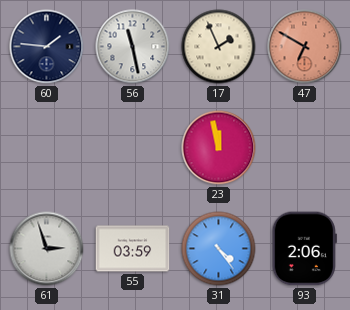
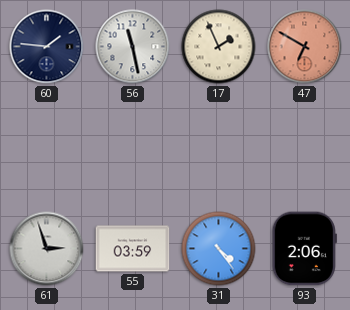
23: 11:58 -> none (219, 148)
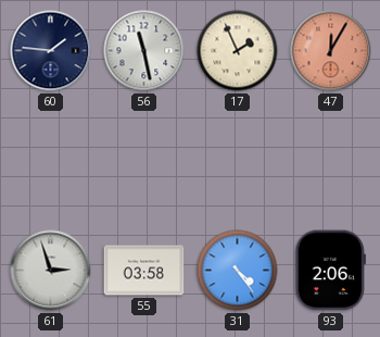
47: 6:50 -> 12:05 (331, 51)
55: 03:59 -> 03:58 (144, 271)
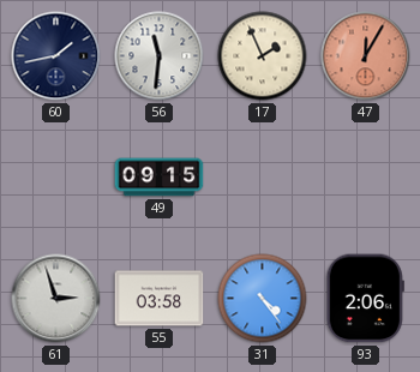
60: 1:46 -> 1:43 (56, 56)
56: 11:28 -> 11:31 (160, 56)
49: none -> 09:15 (160, 178)
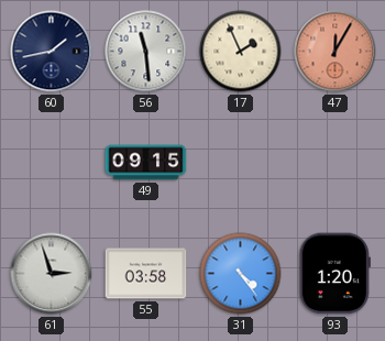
56: 11:31 -> 11:29 (146, 52)
93: 2:06 -> 1:20 (334, 274)
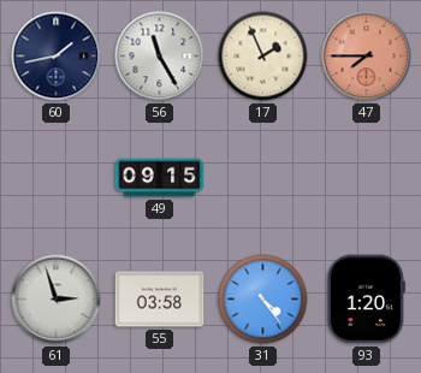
56: 11:29 -> 11:25 (160, 57)
47: 12:05 -> 7:45 (367, 57)
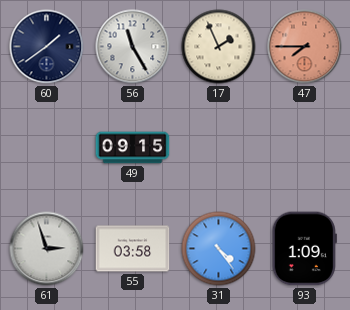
60: 1:43 -> 1:39 (47, 47)
93: 1:20 -> 1:09 (304, 249)
